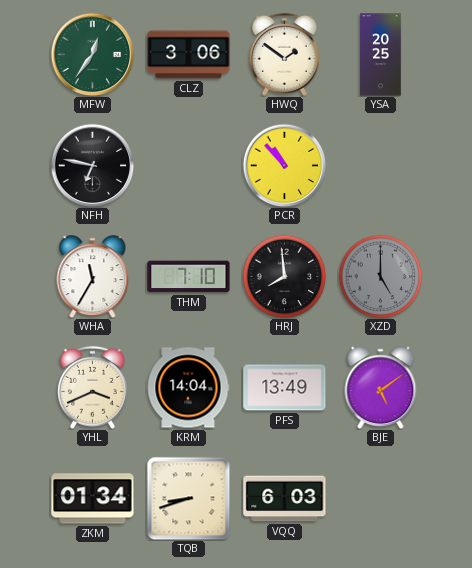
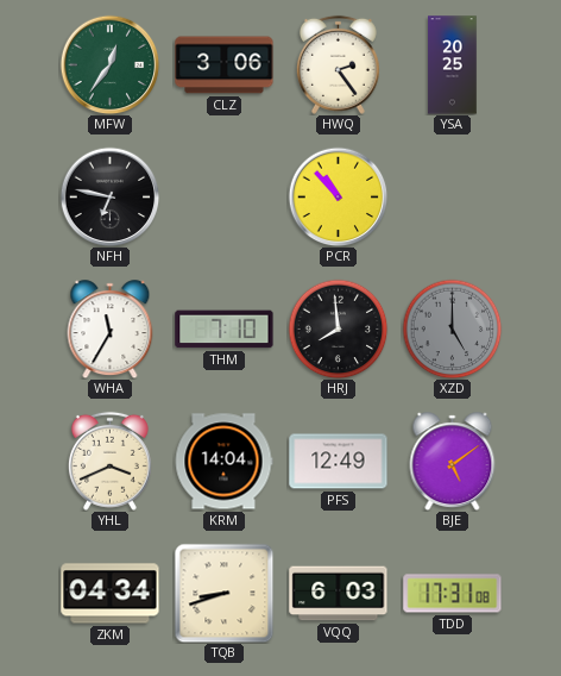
HWQ: 1:51 -> 2:24 (338, 64)
PFS: 13:49 -> 12:49 (339, 462)
ZKM: 01:34 -> 04:34 (111, 594)
TDD: none -> 17:31 (453, 594)
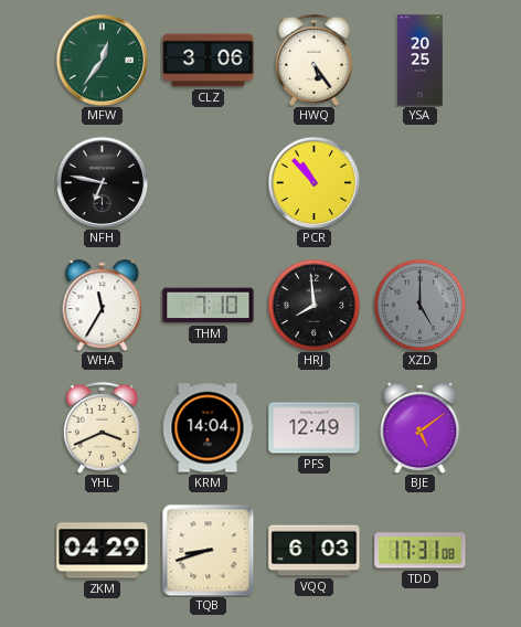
HWQ: 2:24 -> 5:24 (313, 60)
ZKM: 04:34 -> 04:29 (103, 551)
